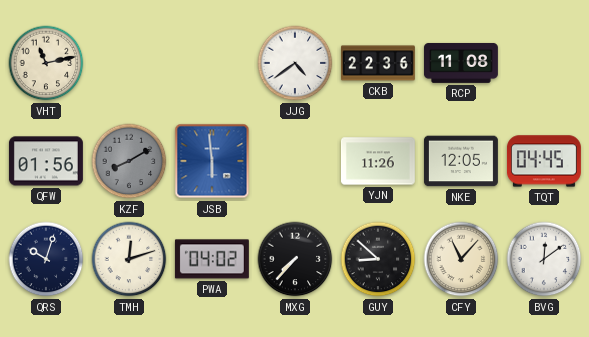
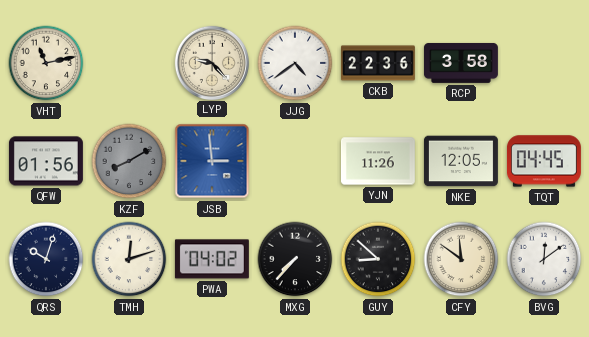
LYP: none -> 9:23 (211, 62)
RCP: 11:08 -> 3:58 (461, 63)
JSB: 5:59 -> 2:59 (212, 161)
CFY: 11:07 -> 11:51 (461, 259)
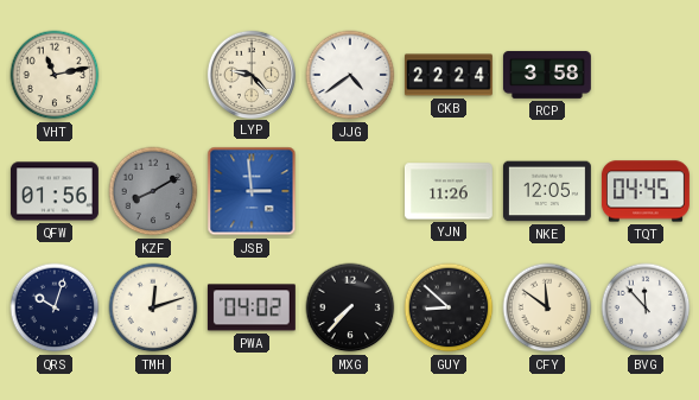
CKB: 22:36 -> 22:24 (449, 75)
BVG: 12:09 -> 11:53 (646, 307)
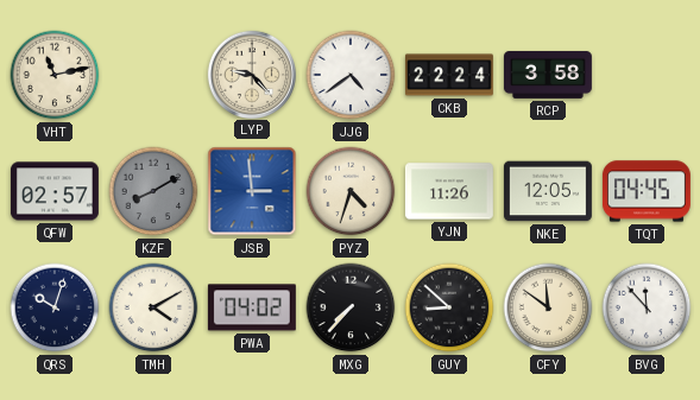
QFW: 01:56 -> 02:57 (55, 191)
PYZ: none -> 4:33 (351, 191)
TMH: 12:12 -> 4:10 (153, 307)
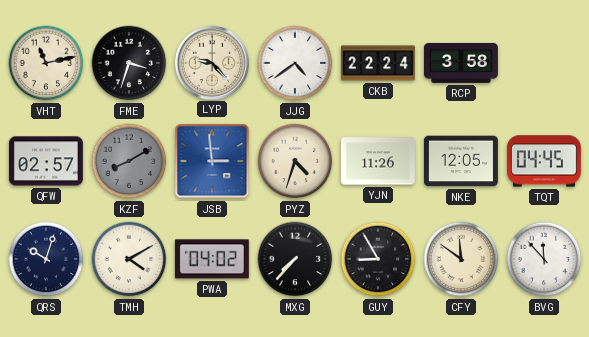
FME: none -> 3:33 (129, 63)
GUY: 8:52 -> 8:55 (378, 259)
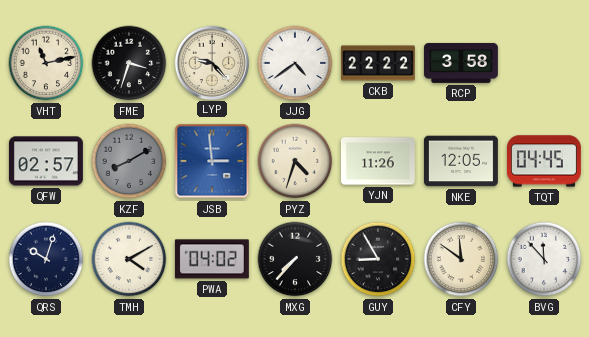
CKB: 22:24 -> 22:22 (378, 63)
